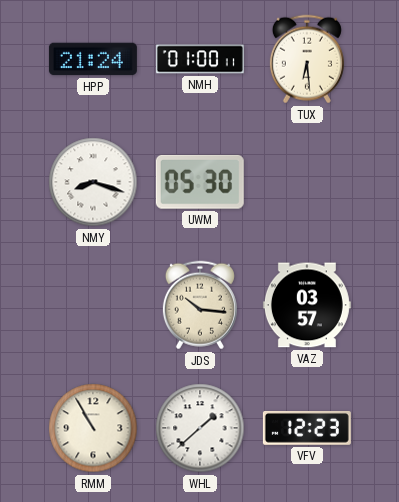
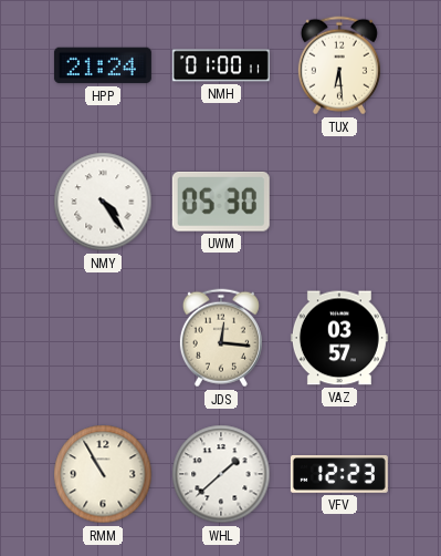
NMY: 8:18 -> 4:24 (103, 202)
JDS: 10:16 -> 12:16 (221, 338)
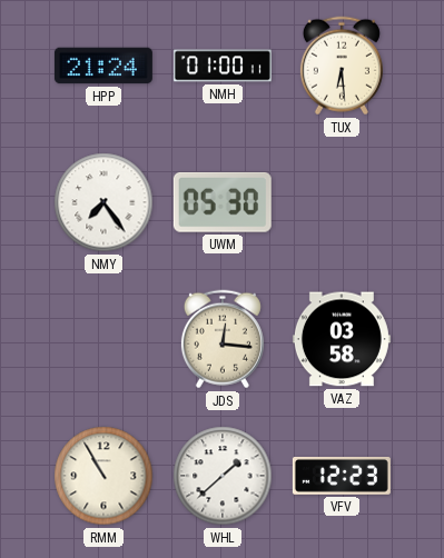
NMY: 4:24 -> 7:24 (103, 202)
VAZ: 03:57 -> 03:58 (342, 339)
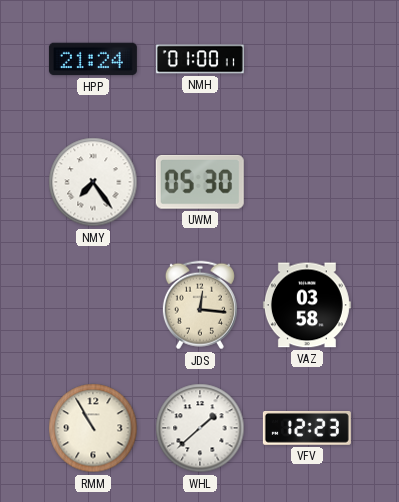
TUX: 6:29 -> none (342, 66)
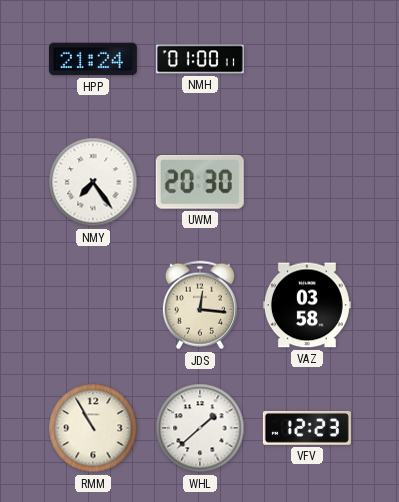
UWM: 05:30 -> 20:30 (200, 182)
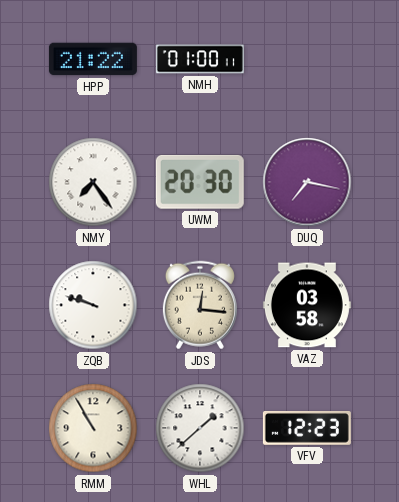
HPP: 21:24 -> 21:22 (93, 59)
DUQ: none -> 7:17 (307, 182)
ZQB: none -> 9:48 (93, 305)
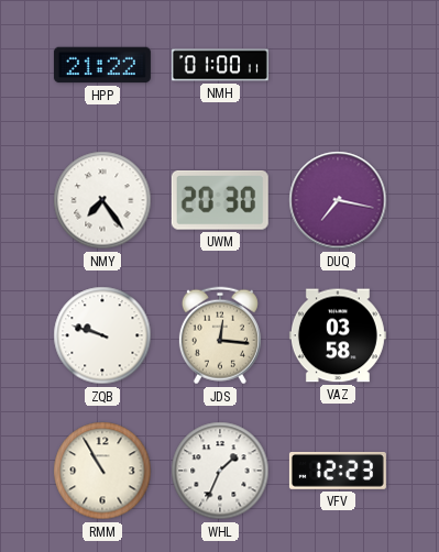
WHL: 1:38 -> 1:34 (220, 471)
